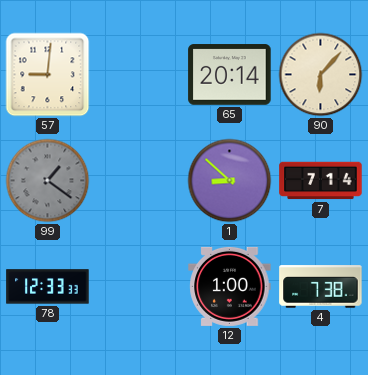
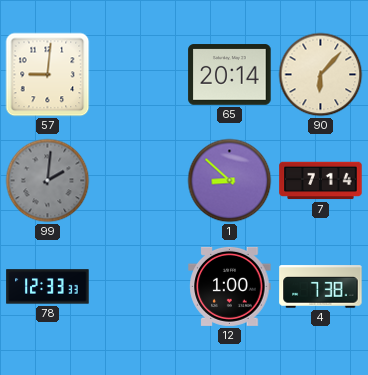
99: 1:21 -> 2:01 (48, 181)
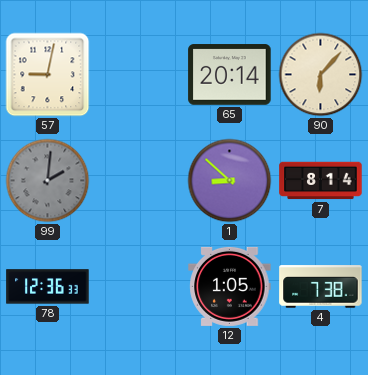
57: 9:01 -> 9:02 (48, 75)
7: 7:14 -> 8:14 (321, 181)
78: 12:33 -> 12:36 (48, 287)
12: 1:00 -> 1:05 (230, 286)
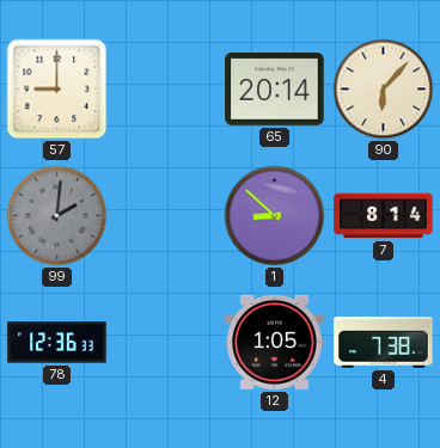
57: 9:02 -> 9:00 (57, 90)
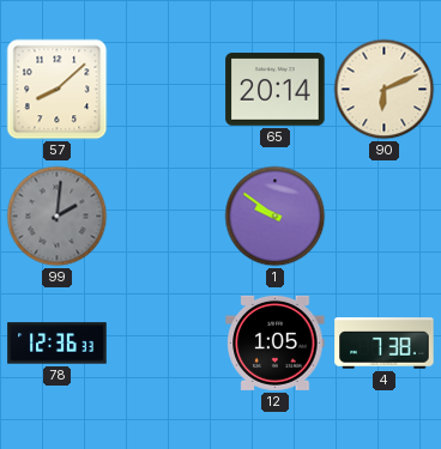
57: 9:00 -> 8:08 (58, 90)
90: 6:07 -> 6:11 (385, 90)
1: 8:52 -> 9:51 (276, 217)
7: 8:14 -> none (384, 216)
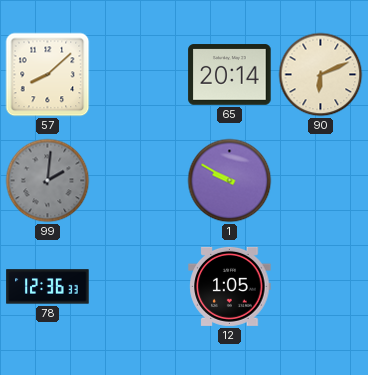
1: 9:51 -> 9:50 (230, 181)
4: 7:38 -> none (385, 344)
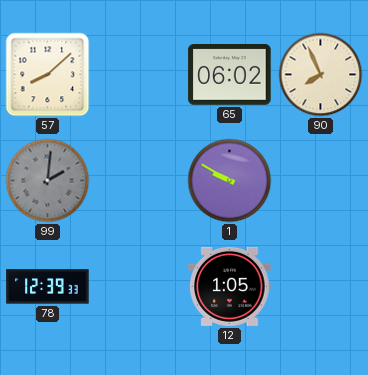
65: 20:14 -> 06:02 (230, 75)
90: 6:11 -> 7:56 (321, 75)
78: 12:36 -> 12:39 (48, 287)
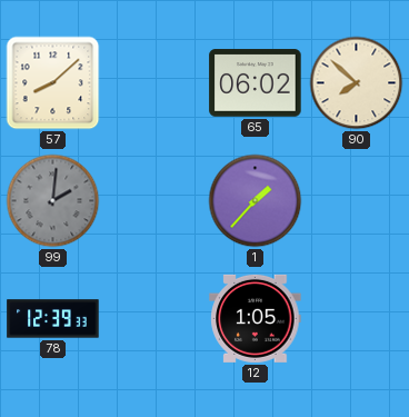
90: 7:56 -> 7:52 (357, 83)
1: 9:50 -> 1:37 (256, 201)
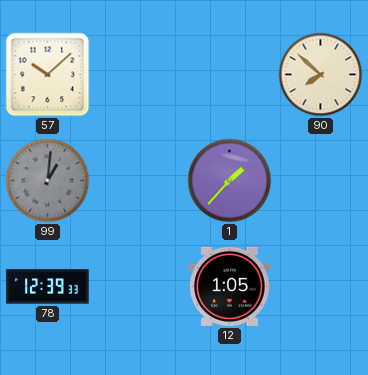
57: 8:08 -> 10:08 (48, 75)
65: 06:02 -> none (256, 83)
99: 2:01 -> 1:01 (48, 181)
